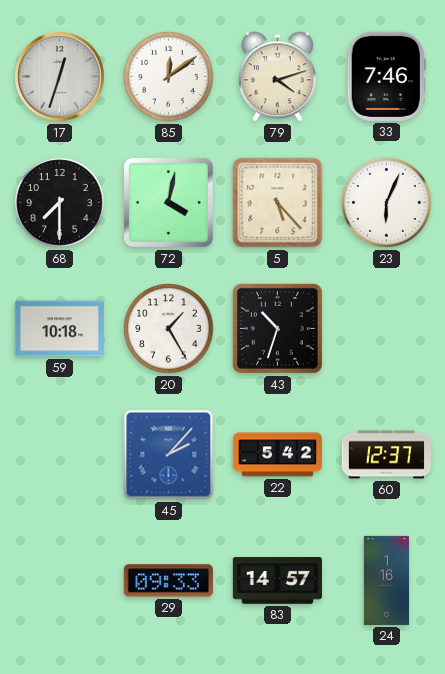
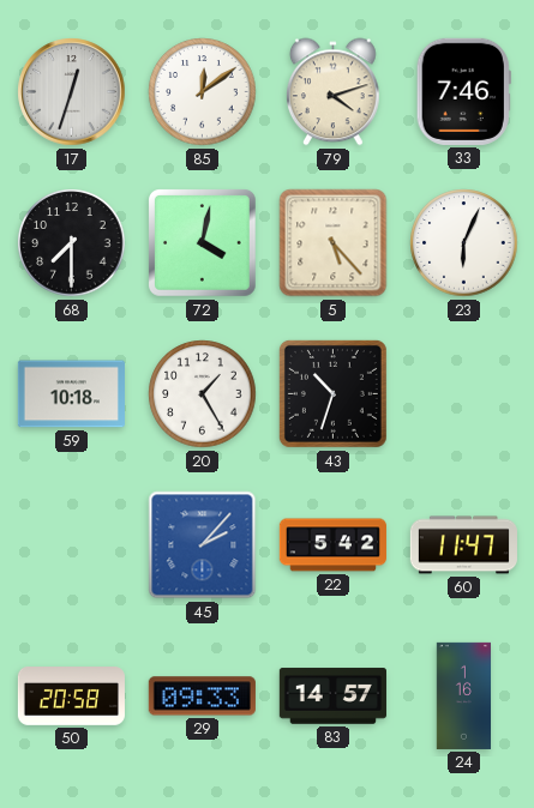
60: 12:37 -> 11:47 (463, 545)
50: none -> 20:58 (71, 697)
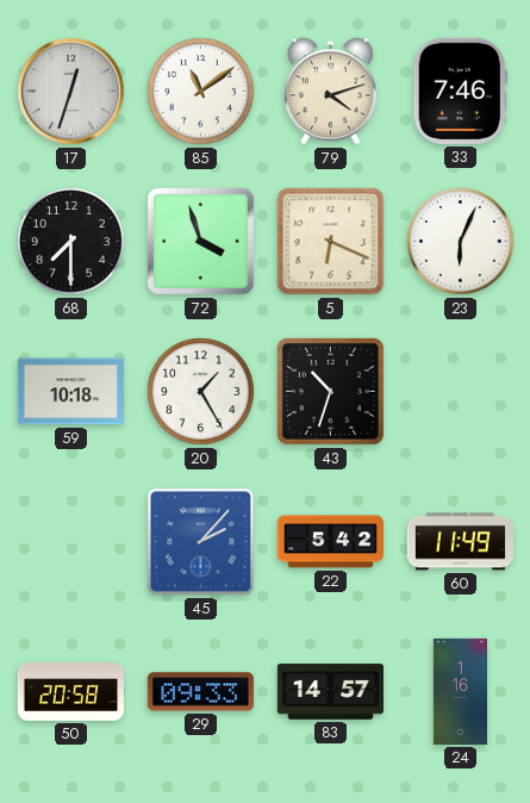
85: 12:09 -> 11:09 (201, 92)
72: 4:02 -> 3:57 (201, 242)
5: 5:23 -> 6:19 (331, 242)
60: 11:47 -> 11:49 (460, 542)
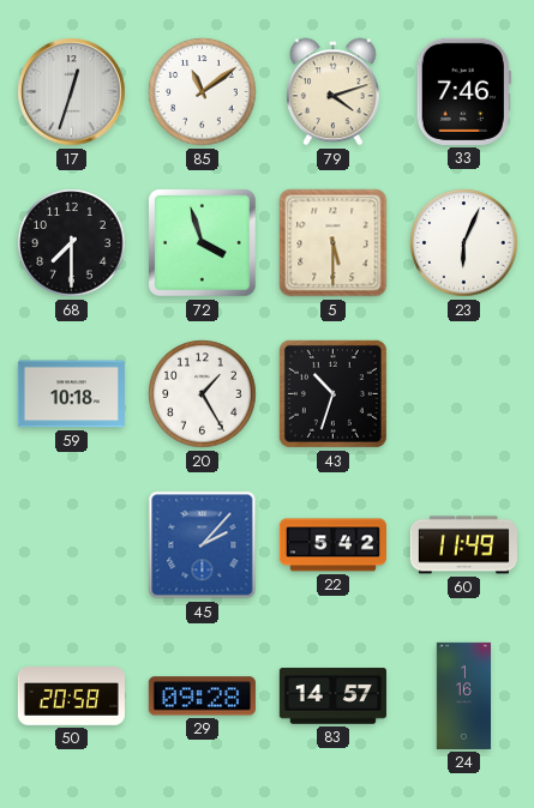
5: 6:19 -> 5:30 (334, 243)
29: 09:33 -> 09:28 (202, 697)
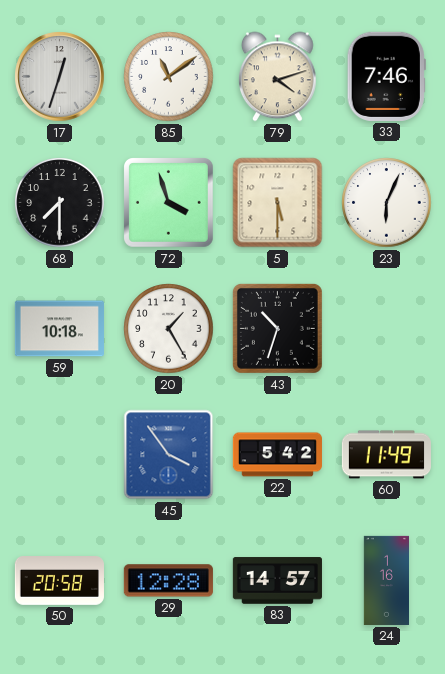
45: 2:07 -> 3:54 (169, 455)
29: 09:28 -> 12:28 (168, 581)
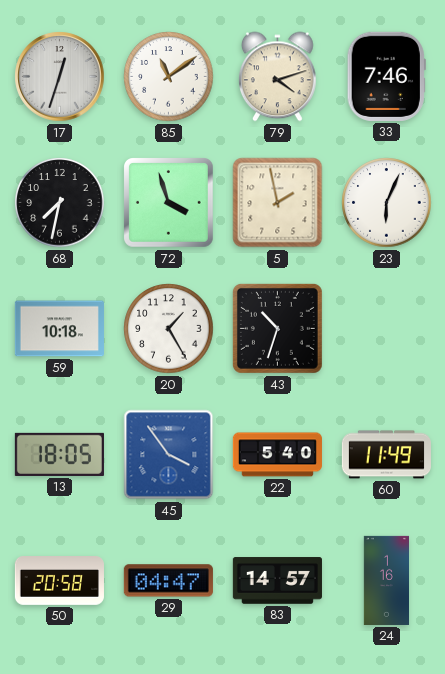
68: 7:30 -> 7:32 (60, 203)
5: 5:30 -> 1:58 (278, 203)
13: none -> 18:05 (59, 454)
22: 5:42 -> 5:40 (277, 455)
29: 12:28 -> 04:47 (168, 581)
